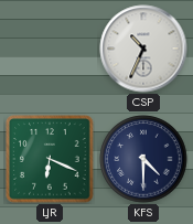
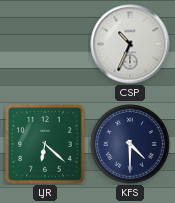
LJR: 6:19 -> 6:22 (45, 144)
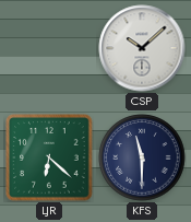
CSP: 10:34 -> 10:08 (142, 48)
KFS: 4:30 -> 11:30 (142, 157)
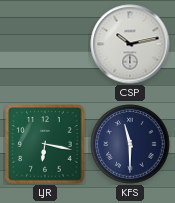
CSP: 10:08 -> 10:13 (130, 44)
LJR: 6:22 -> 6:17 (45, 144)
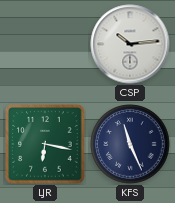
CSP: 10:13 -> 10:14 (130, 44)
KFS: 11:30 -> 11:26 (130, 144)
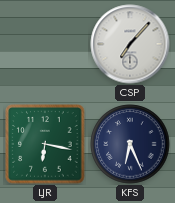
CSP: 10:14 -> 7:07 (130, 44)
KFS: 11:26 -> 6:26 (130, 144)
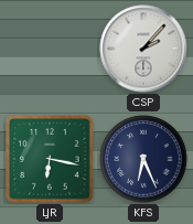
CSP: 7:07 -> 2:07 (143, 49)
